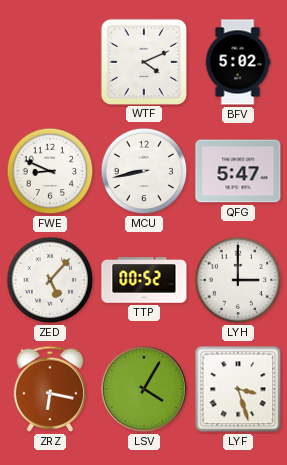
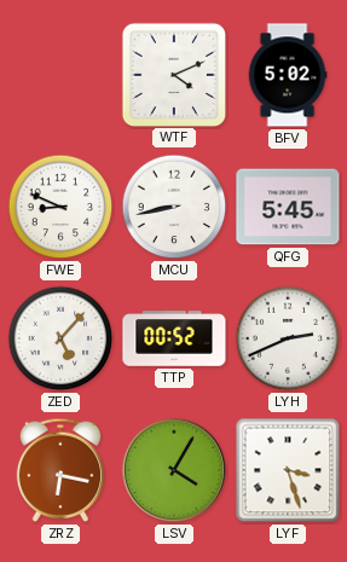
QFG: 5:47 -> 5:45 (288, 207)
LYH: 3:00 -> 2:41 (288, 338)
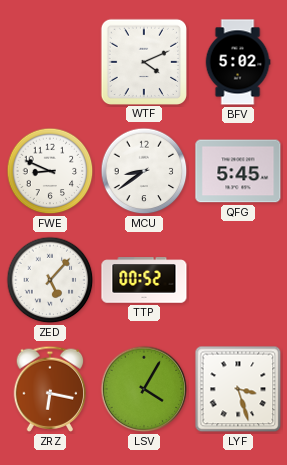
MCU: 8:43 -> 8:39 (144, 171)
LYH: 2:41 -> none (288, 338)
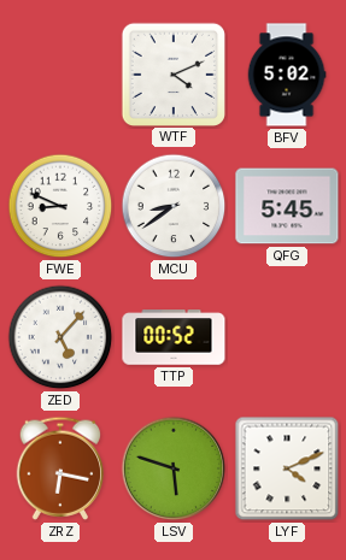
LSV: 4:05 -> 5:48 (174, 468)
LYF: 3:27 -> 4:11 (287, 468)
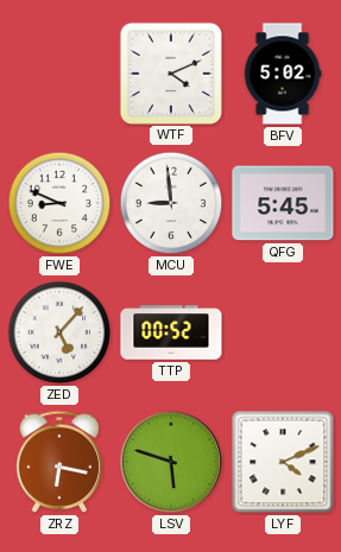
MCU: 8:39 -> 8:59 (171, 203)
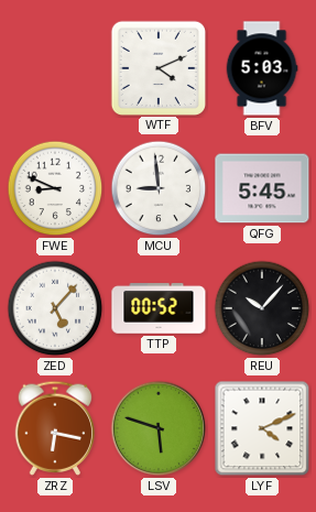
BFV: 5:02 -> 5:03 (262, 68)
REU: none -> 10:07 (262, 308)
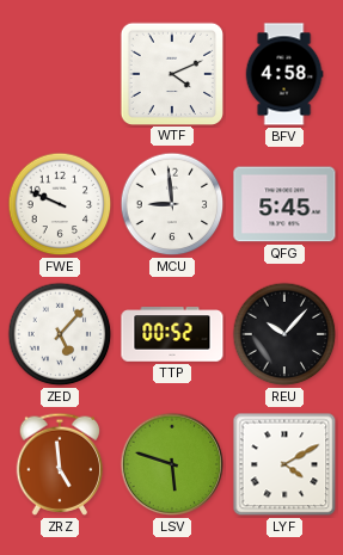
BFV: 5:03 -> 4:58 (284, 74)
FWE: 8:49 -> 9:49 (60, 204)
ZRZ: 6:17 -> 4:59 (60, 464)
LYF: 4:11 -> 4:10 (284, 464)
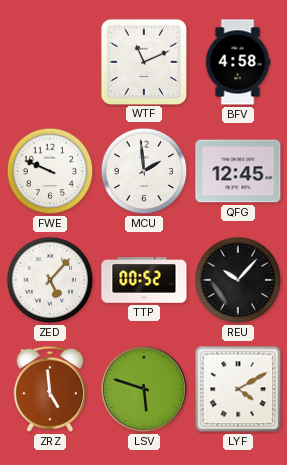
WTF: 4:11 -> 11:11 (143, 61)
MCU: 8:59 -> 1:59 (144, 171)
QFG: 5:45 -> 12:45 (238, 171)
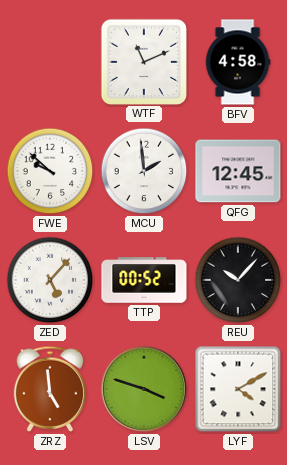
FWE: 9:49 -> 9:52 (50, 171)
LSV: 5:48 -> 3:48 (144, 389)
